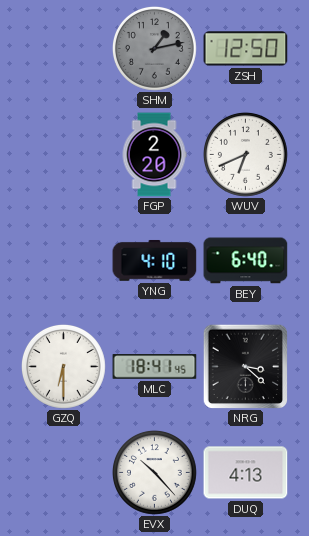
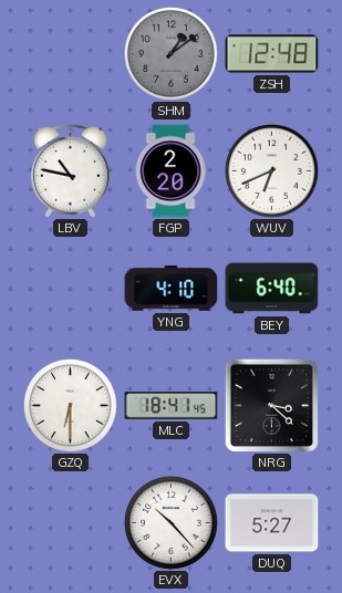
SHM: 1:13 -> 1:09 (170, 53)
ZSH: 12:50 -> 12:48 (272, 54)
LBV: none -> 10:47 (71, 171)
DUQ: 4:13 -> 5:27 (272, 523)
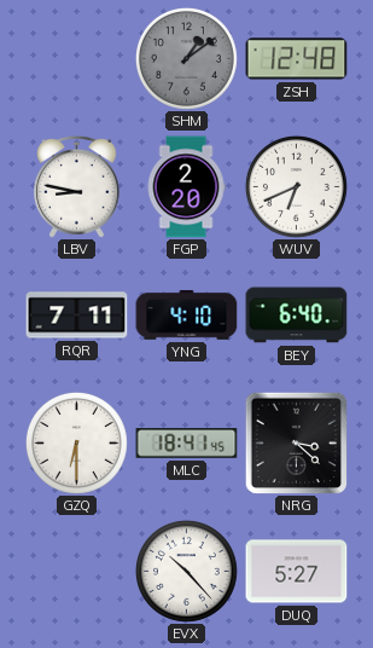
LBV: 10:47 -> 8:47 (77, 187)
RQR: none -> 7:11 (77, 316)
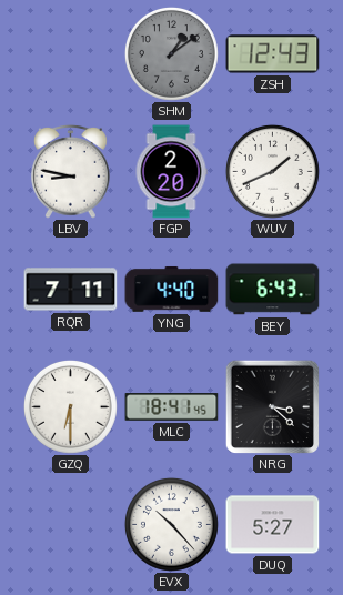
ZSH: 12:48 -> 12:43 (273, 54)
WUV: 6:41 -> 1:41 (272, 171)
YNG: 4:10 -> 4:40 (172, 289)
BEY: 6:40 -> 6:43 (273, 290)
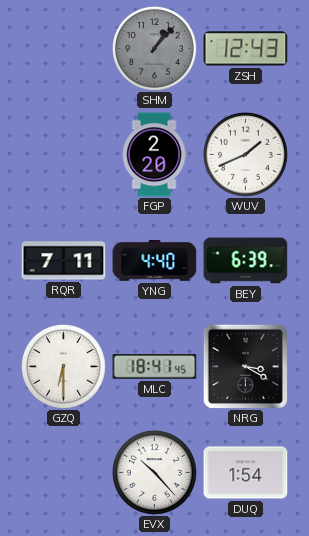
SHM: 1:09 -> 1:07 (154, 48)
LBV: 8:47 -> none (71, 172)
BEY: 6:43 -> 6:39 (246, 261)
NRG: 3:22 -> 3:20 (245, 366)
DUQ: 5:27 -> 1:54 (246, 473)
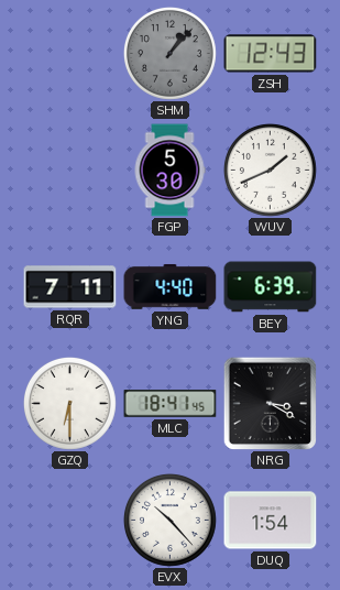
FGP: 2:20 -> 5:30 (169, 171)
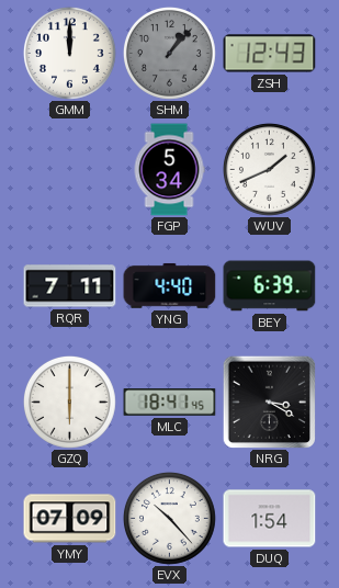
GMM: none -> 12:00 (69, 53)
FGP: 5:30 -> 5:34 (169, 170)
GZQ: 6:30 -> 6:00 (69, 402)
YMY: none -> 07:09 (70, 519)
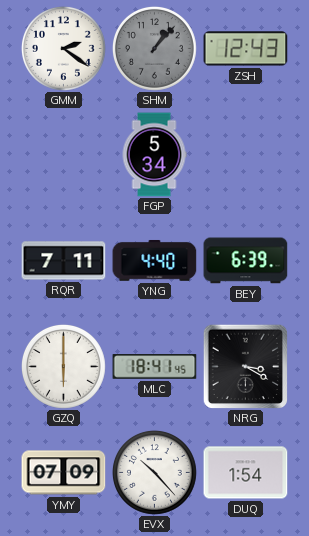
GMM: 12:00 -> 2:21 (63, 48)
WUV: 1:41 -> none (269, 169)
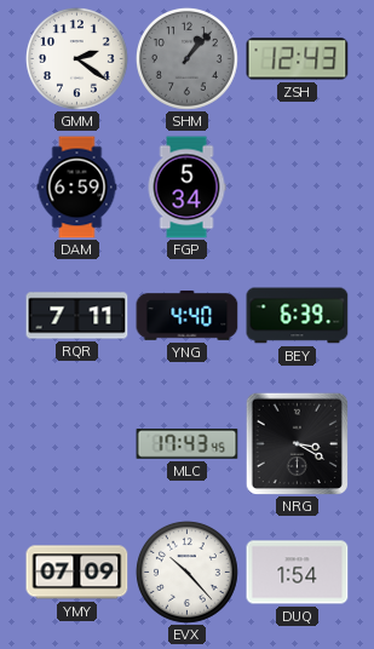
DAM: none -> 6:59 (77, 188)
GZQ: 6:00 -> none (63, 366)
MLC: 18:41 -> 17:43 (188, 444)
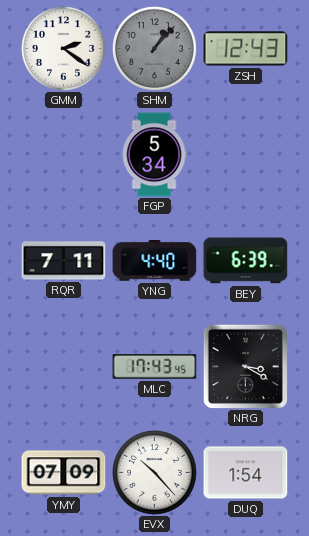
DAM: 6:59 -> none (77, 188)
